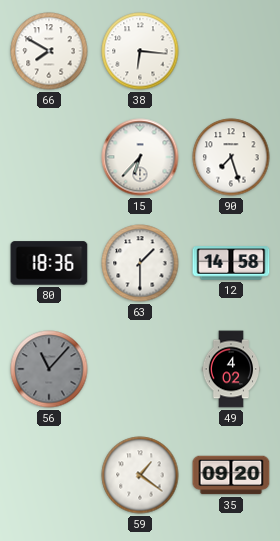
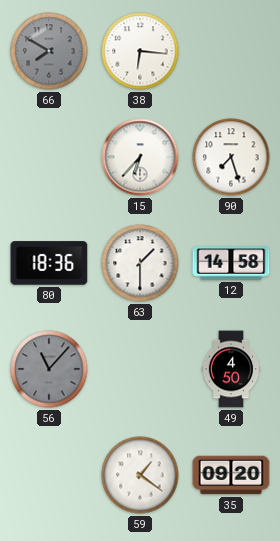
66 dial: white -> grey (49, 51)
49: 4:02 -> 4:50 (231, 369)
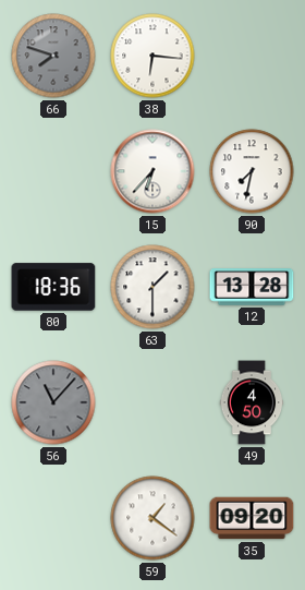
66: 7:50 -> 7:48 (53, 56)
90: 7:27 -> 7:32 (252, 171)
12: 14:58 -> 13:28 (252, 287)
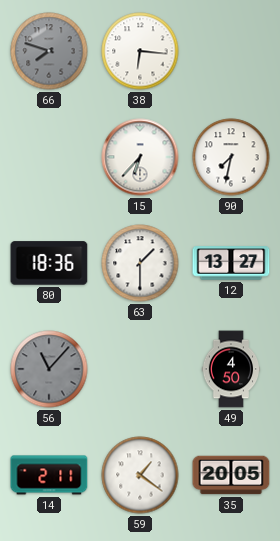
12: 13:28 -> 13:27 (231, 263)
14: none -> 2:11 (49, 475)
35: 09:20 -> 20:05 (231, 475)
